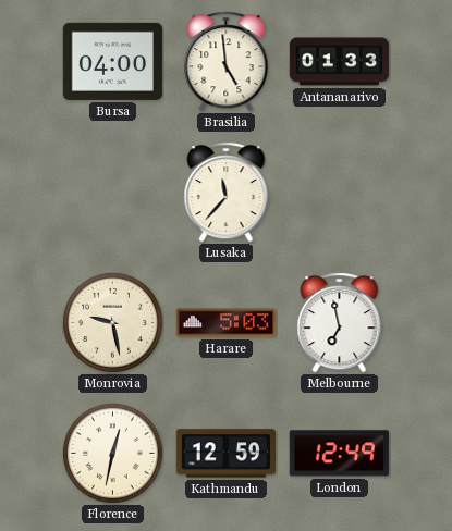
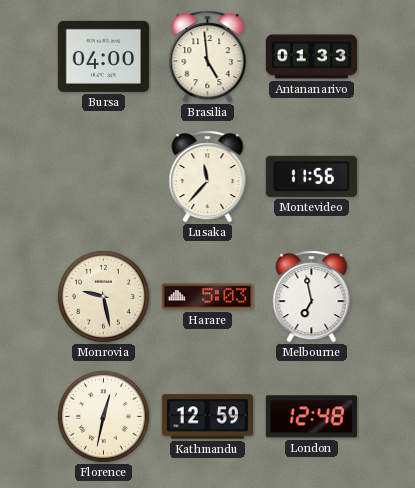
Montevideo: none -> 11:56 (311, 176)
London: 12:49 -> 12:48 (311, 417)
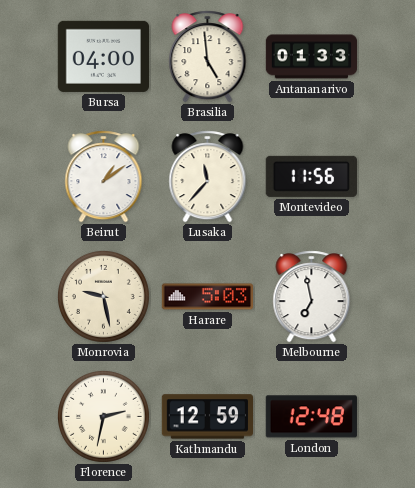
Beirut: none -> 1:09 (104, 177)
Florence: 12:32 -> 2:32 (103, 416)
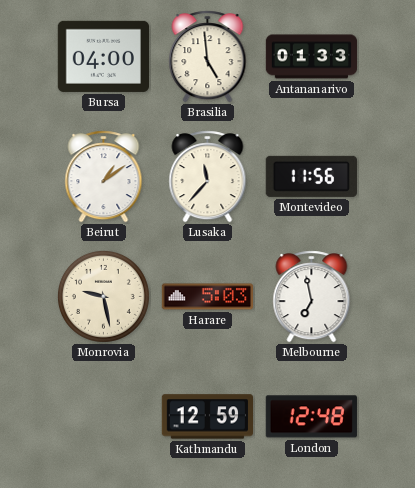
Florence: 2:32 -> none (103, 416)
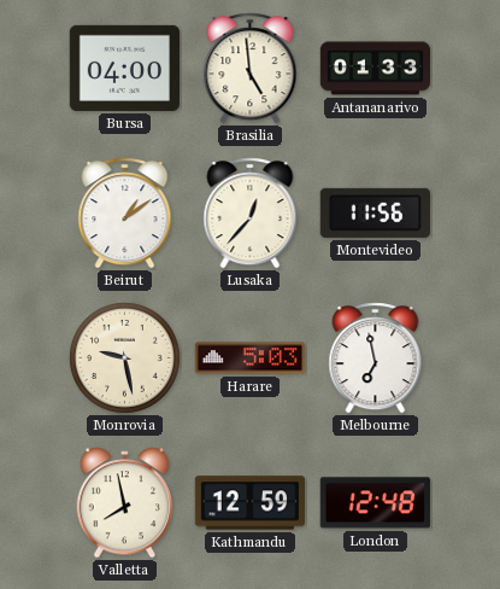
Lusaka: 11:37 -> 12:37 (251, 214)
Valletta: none -> 7:58 (125, 503)
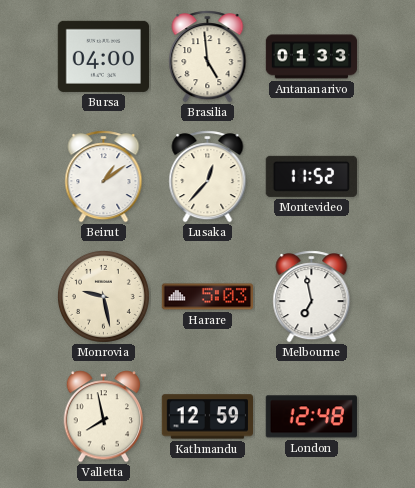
Montevideo: 11:56 -> 11:52 (311, 176)
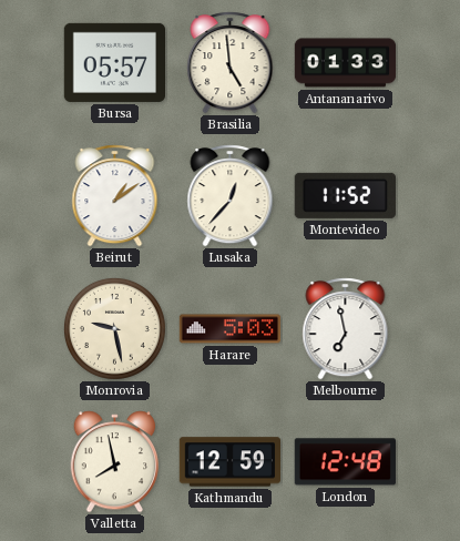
Bursa: 04:00 -> 05:57 (114, 62)
